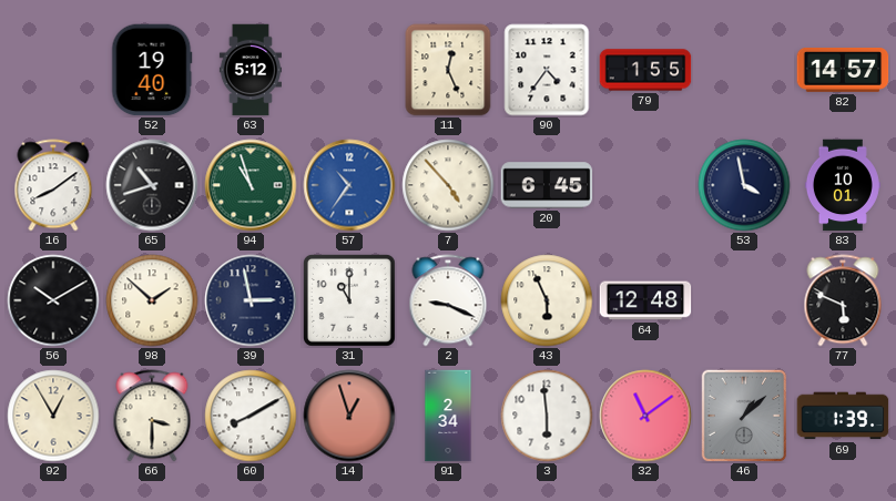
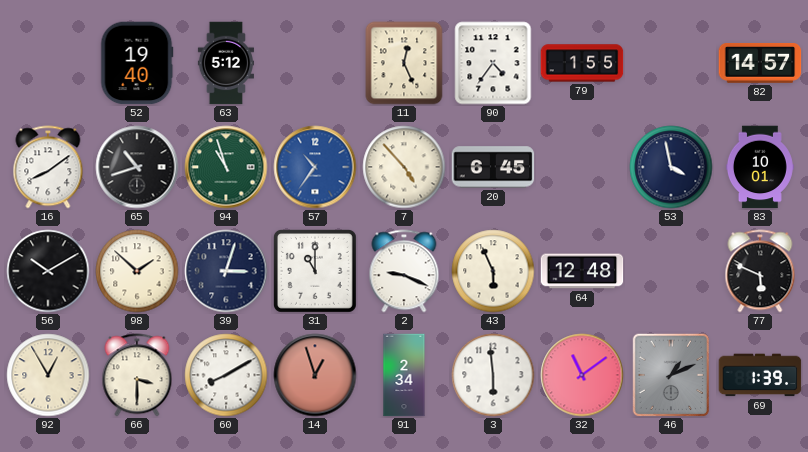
39: 2:58 -> 3:03 (226, 271)
46: 1:08 -> 1:11 (671, 375)
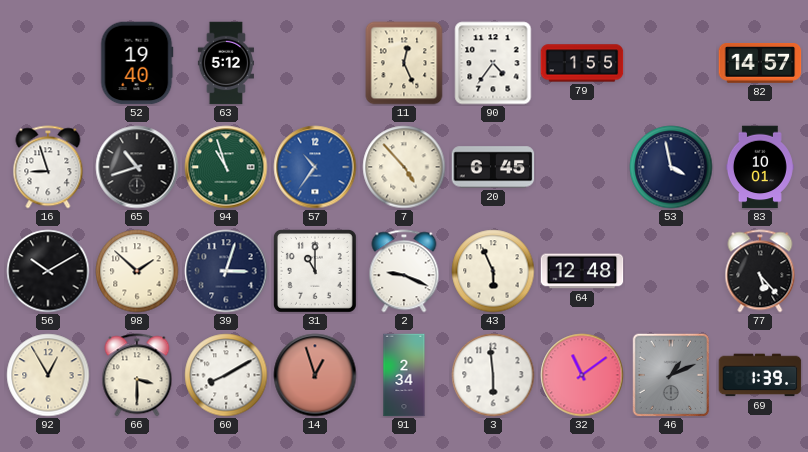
16: 8:09 -> 8:57 (48, 167)
77: 5:49 -> 5:23 (760, 271)
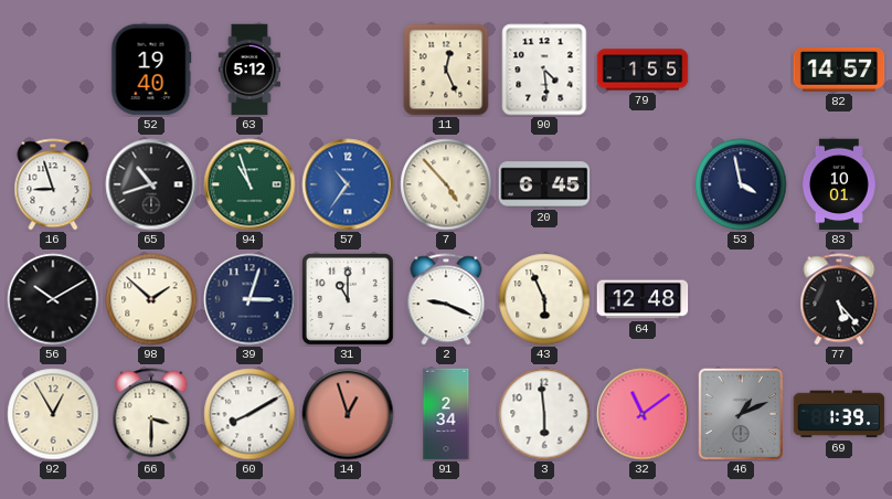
90: 4:36 -> 4:29 (544, 70)
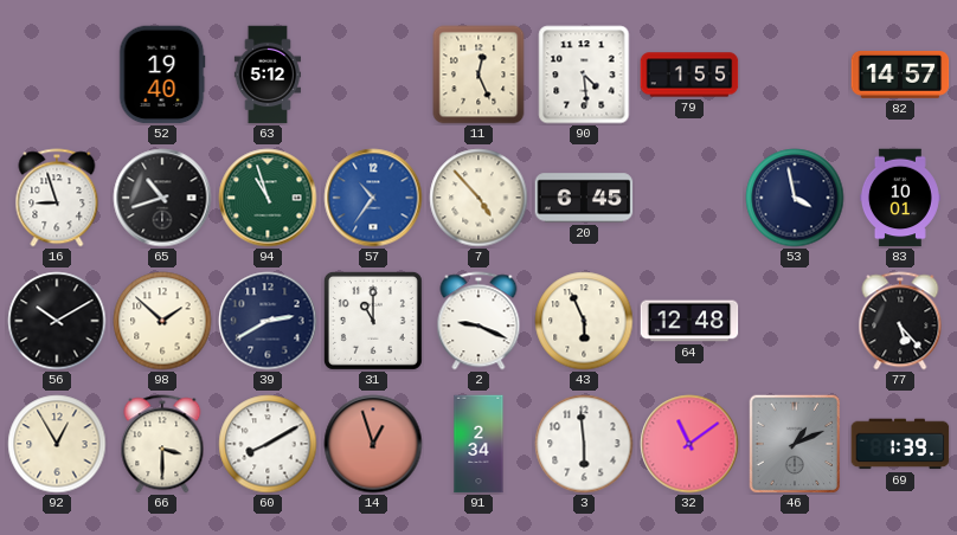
39: 3:03 -> 2:40 (268, 321)
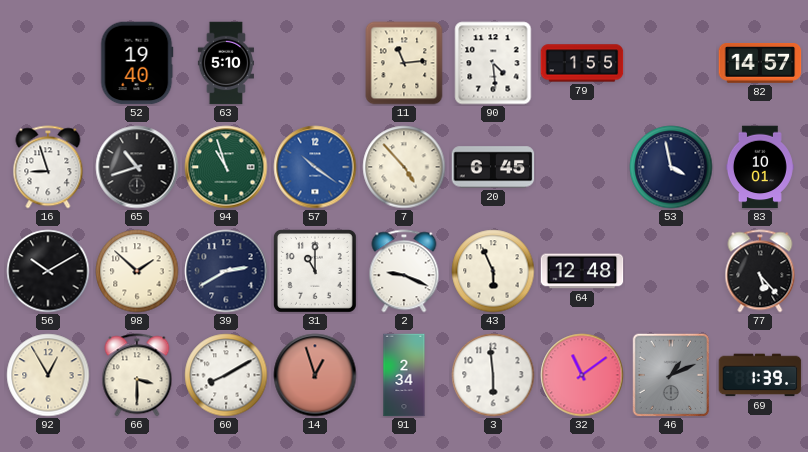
63: 5:12 -> 5:10 (225, 63)
11: 12:26 -> 11:14 (404, 63)
57: 10:36 -> 10:21 (315, 167)
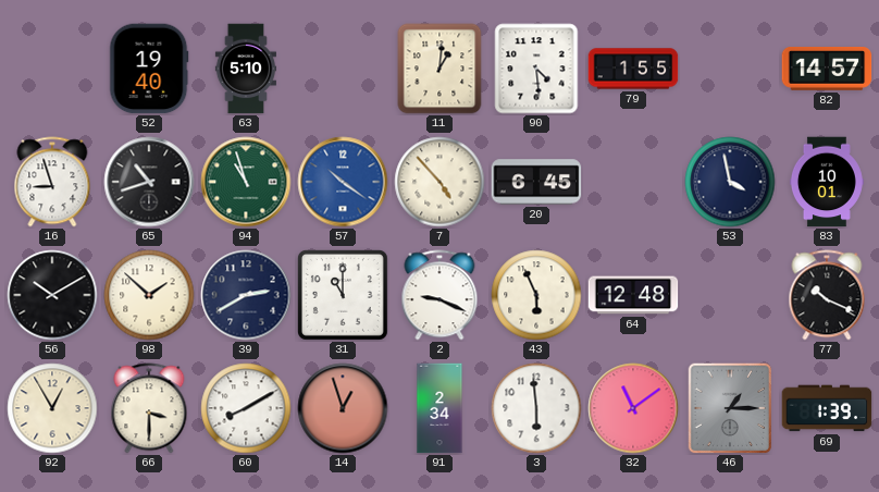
11: 11:14 -> 1:01 (439, 69)
77: 5:23 -> 10:19 (827, 295)
46: 1:11 -> 1:15 (730, 408)
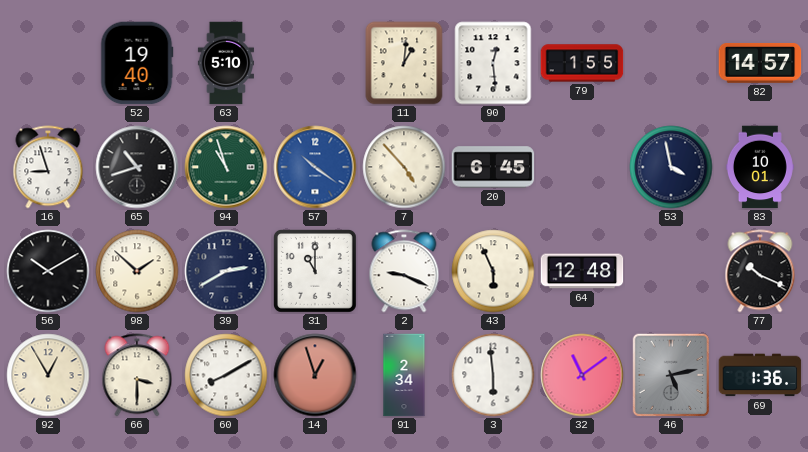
90: 4:29 -> 12:29 (493, 63)
46: 1:15 -> 5:13 (671, 375)
69: 1:39 -> 1:36 (760, 375)
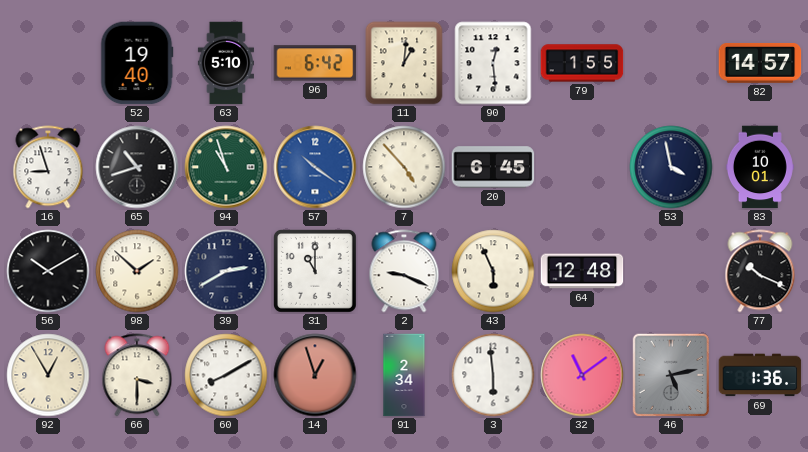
96: none -> 6:42 (315, 63)
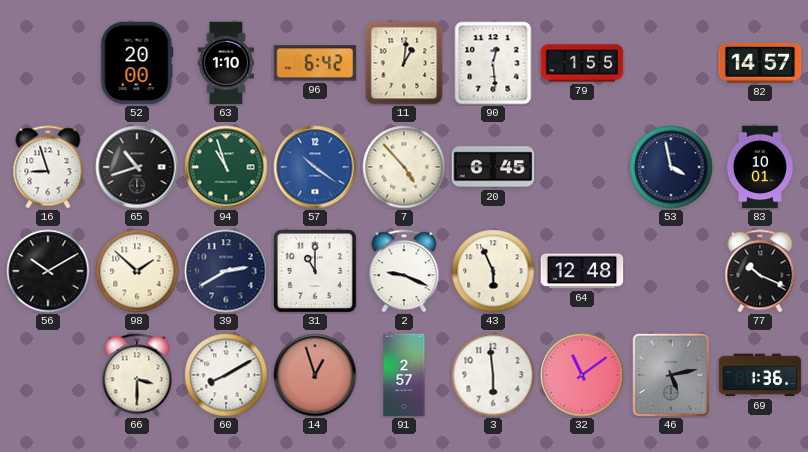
52: 19:40 -> 20:00 (137, 63)
63: 5:10 -> 1:10 (225, 63)
92: 12:55 -> none (48, 375)
91: 2:34 -> 2:57 (404, 375)
